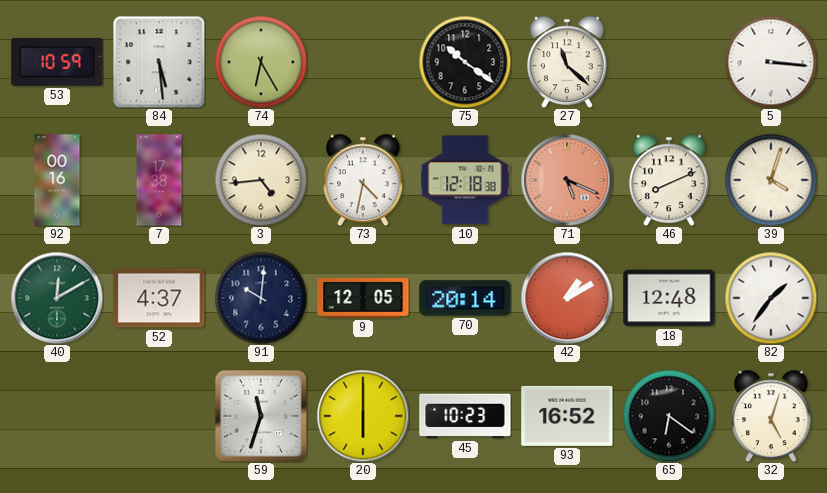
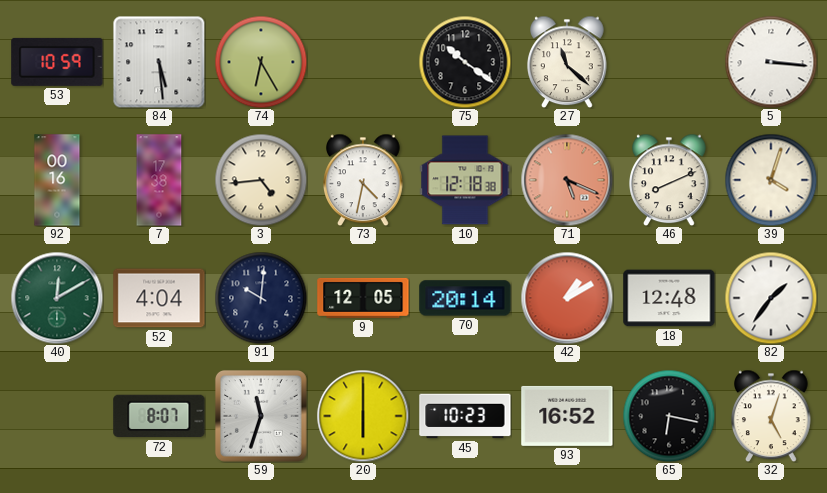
52: 4:37 -> 4:04 (159, 298)
72: none -> 8:07 (159, 416)
65: 6:21 -> 6:17 (669, 416)
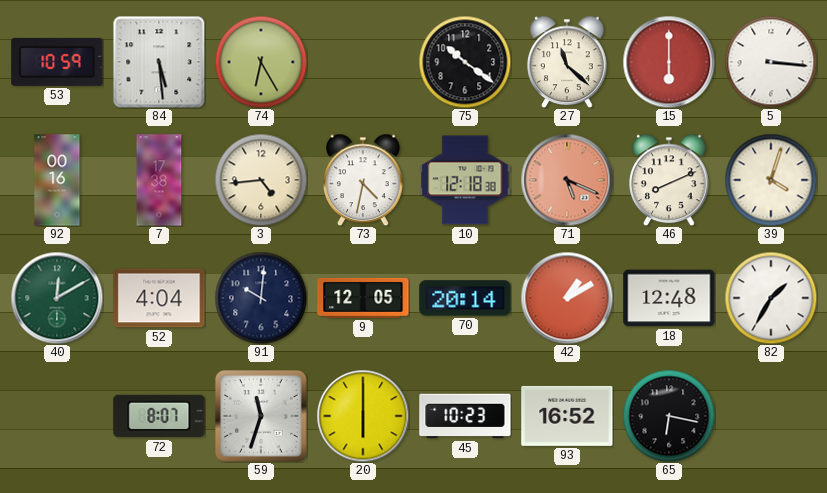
15: none -> 6:00 (669, 62)
82: 1:36 -> 1:35 (771, 298)
32: 5:03 -> none (772, 416)
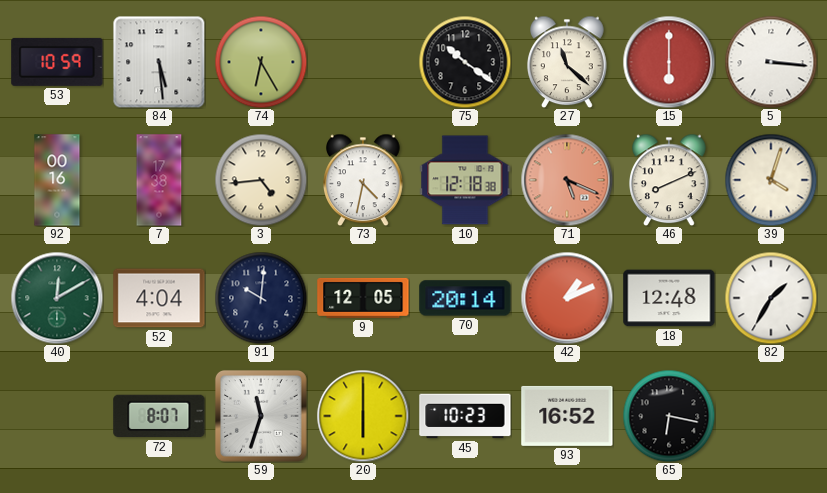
42: 1:10 -> 1:11 (567, 298)
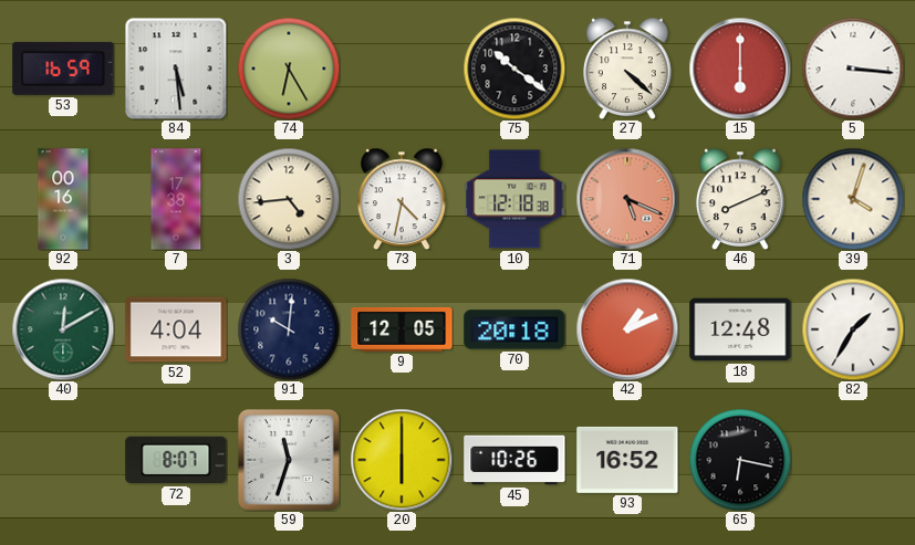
53: 10:59 -> 16:59 (63, 69)
27: 11:22 -> 4:22 (628, 69)
70: 20:14 -> 20:18 (514, 329)
45: 10:23 -> 10:26 (514, 460)
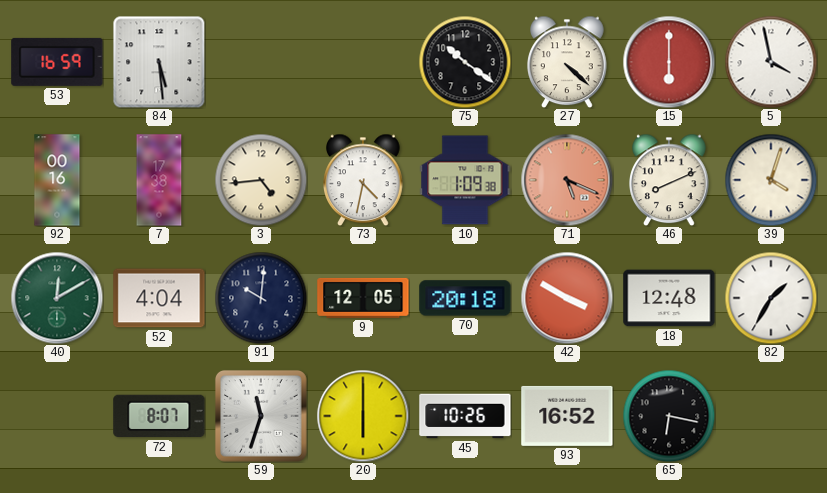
74: 6:25 -> none (289, 69)
5: 3:16 -> 3:58 (771, 62)
10: 12:18 -> 1:09 (465, 180)
42: 1:11 -> 3:50 (567, 298)
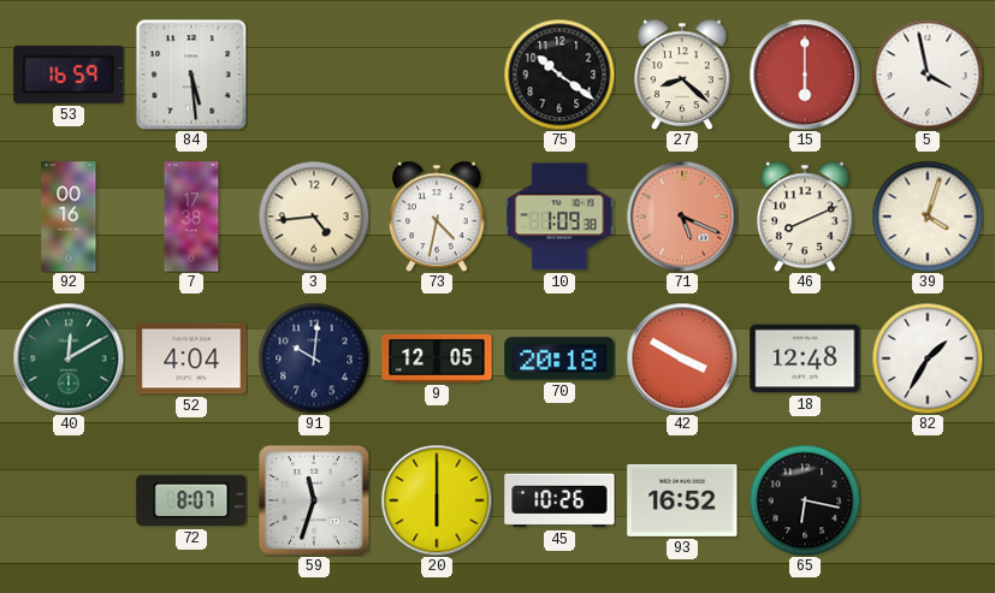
27: 4:22 -> 8:22 (683, 75)
